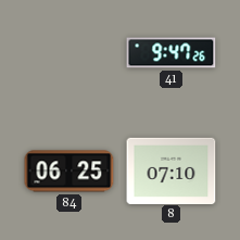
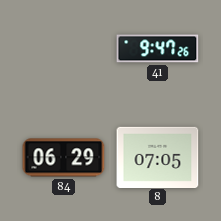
84: 06:25 -> 06:29 (64, 158)
8: 07:10 -> 07:05 (158, 157)
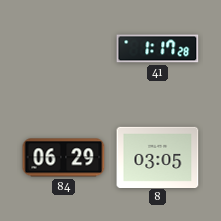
41: 9:47 -> 1:17 (158, 49)
8: 07:05 -> 03:05 (158, 157)
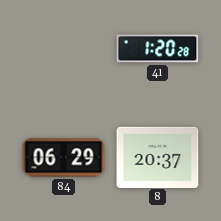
41: 1:17 -> 1:20 (158, 49)
8: 03:05 -> 20:37 (158, 157)
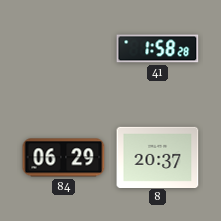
41: 1:20 -> 1:58 (158, 49)
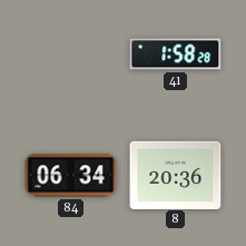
84: 06:29 -> 06:34 (71, 176)
8: 20:37 -> 20:36 (176, 175)
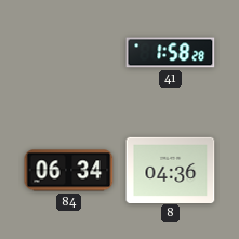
8: 20:36 -> 04:36 (171, 170)
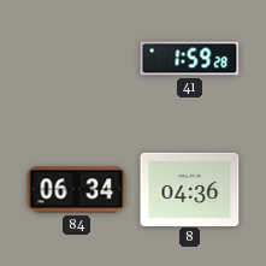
41: 1:58 -> 1:59 (190, 59)
